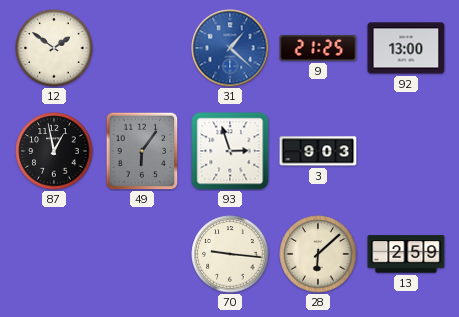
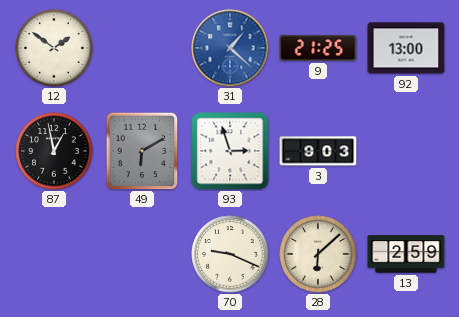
49: 6:06 -> 6:10 (142, 151)
70: 9:16 -> 9:19 (230, 254)
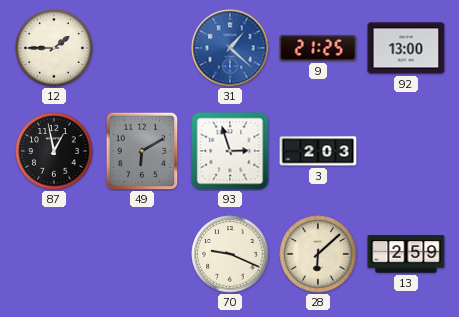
12: 1:51 -> 1:45 (54, 48)
3: 9:03 -> 2:03 (318, 151)
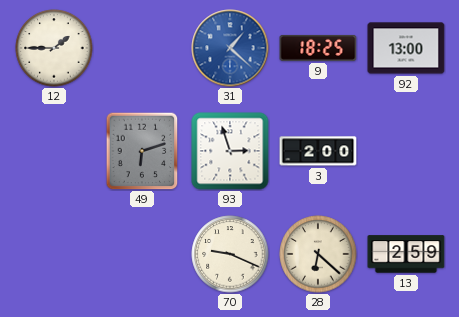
9: 21:25 -> 18:25 (318, 48)
87: 12:58 -> none (54, 151)
49: 6:10 -> 6:12 (142, 151)
3: 2:03 -> 2:00 (318, 151)
28: 6:08 -> 6:22 (318, 254)
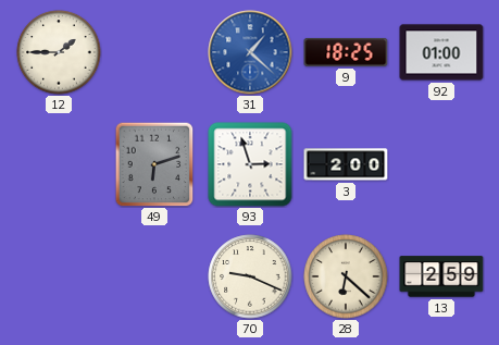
92: 13:00 -> 01:00 (441, 52)
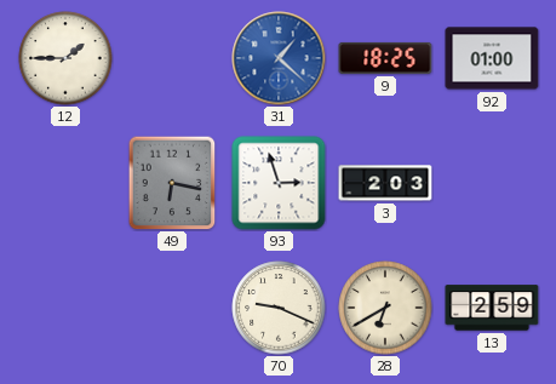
49: 6:12 -> 6:17 (172, 183)
3: 2:00 -> 2:03 (385, 183)
28: 6:22 -> 6:40 (385, 308)
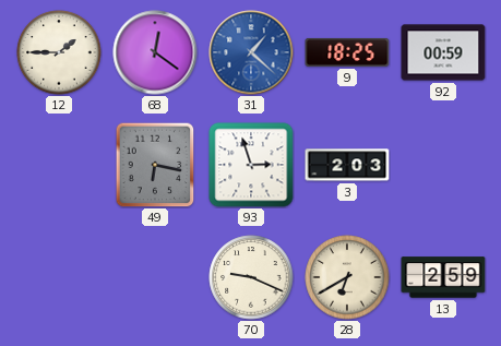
68: none -> 12:21 (155, 52)
92: 01:00 -> 00:59 (443, 52)
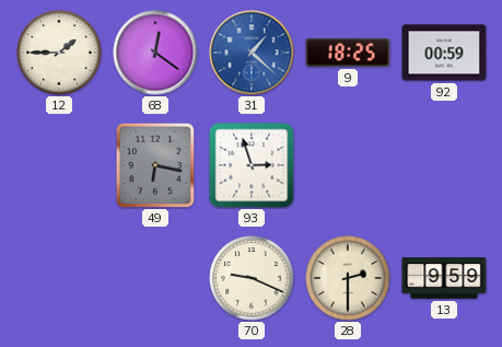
3: 2:03 -> none (347, 165)
28: 6:40 -> 2:30 (348, 278)
13: 2:59 -> 9:59 (444, 278)
